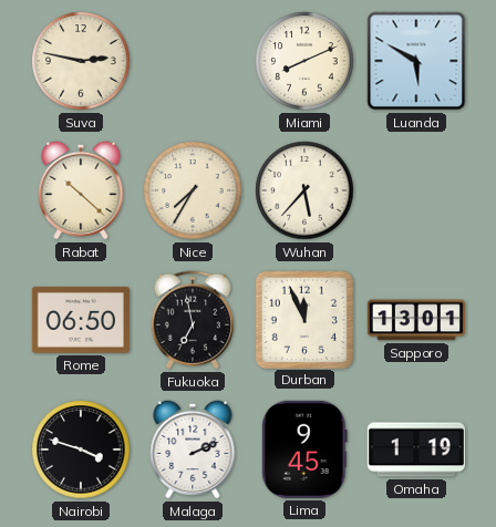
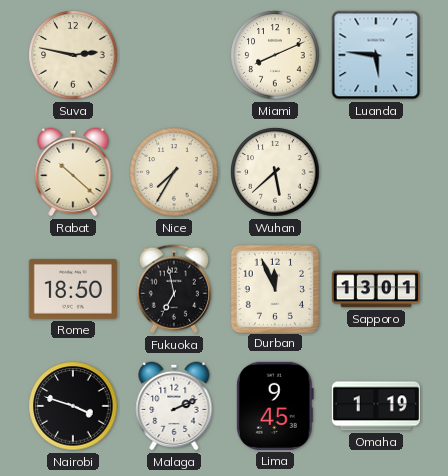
Luanda: 5:50 -> 5:46 (376, 55)
Wuhan: 5:37 -> 5:38 (275, 172)
Rome: 06:50 -> 18:50 (73, 289)
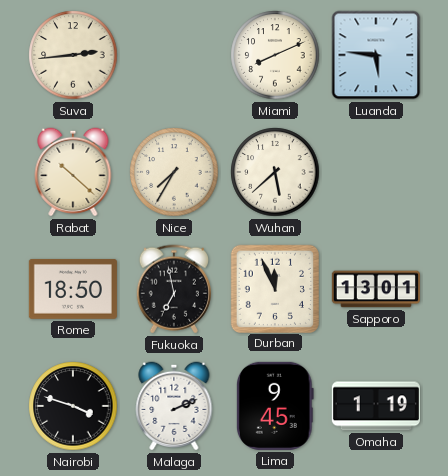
Suva: 2:47 -> 2:44 (73, 55)
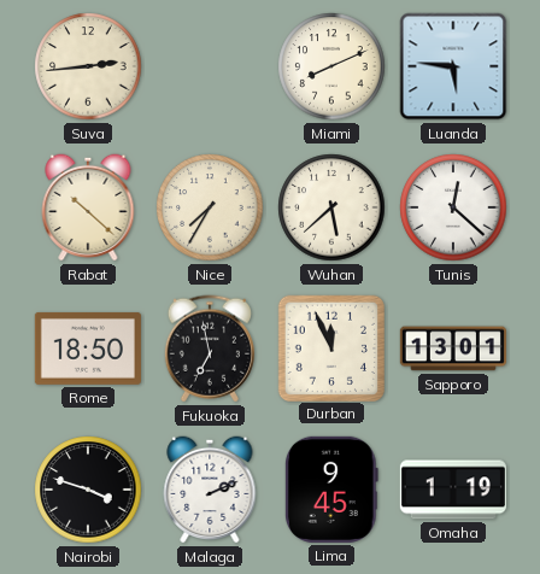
Tunis: none -> 12:22 (453, 207)
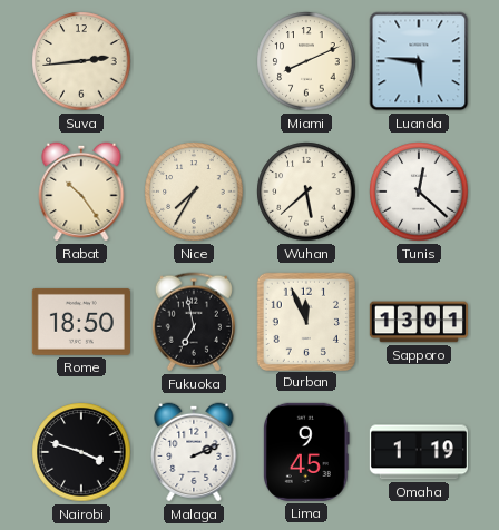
Rabat: 10:22 -> 10:24 (81, 192)
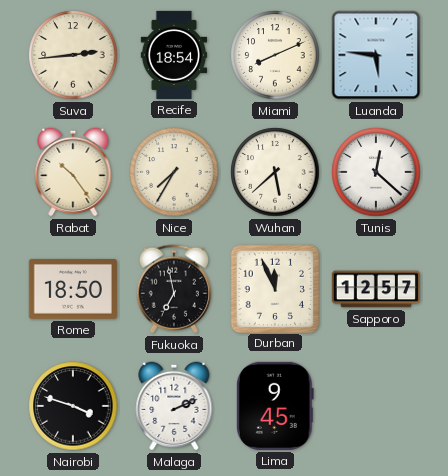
Recife: none -> 18:54 (174, 55)
Sapporo: 13:01 -> 12:57 (376, 289)
Omaha: 1:19 -> none (419, 452)
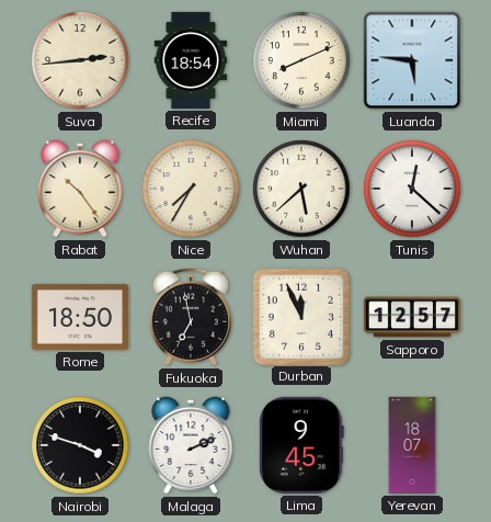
Yerevan: none -> 18:07 (412, 445)
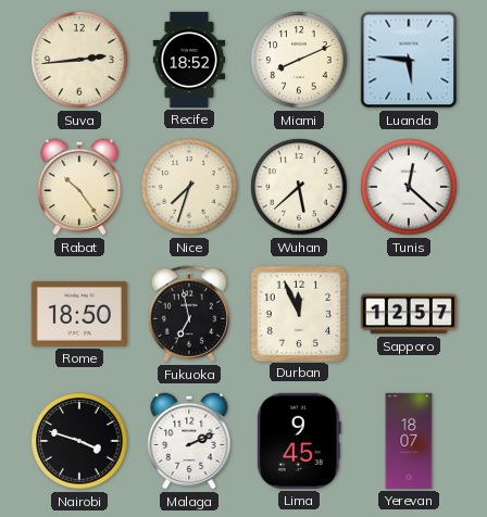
Recife: 18:54 -> 18:52 (189, 60)
Nice: 7:35 -> 7:33 (189, 187)
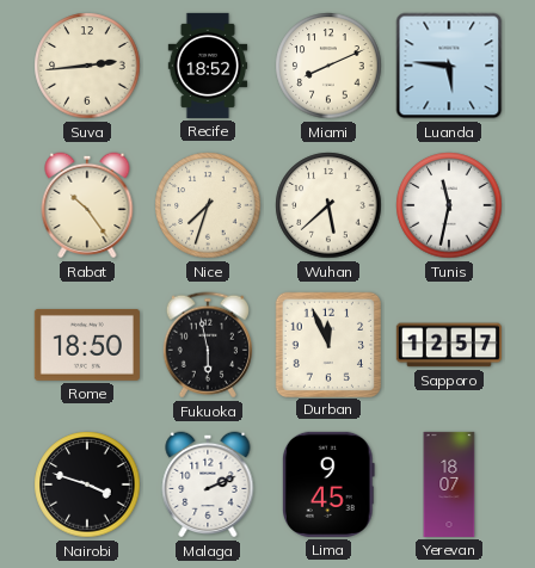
Tunis: 12:22 -> 11:32 (449, 205)
Fukuoka: 6:58 -> 5:58 (208, 345)
